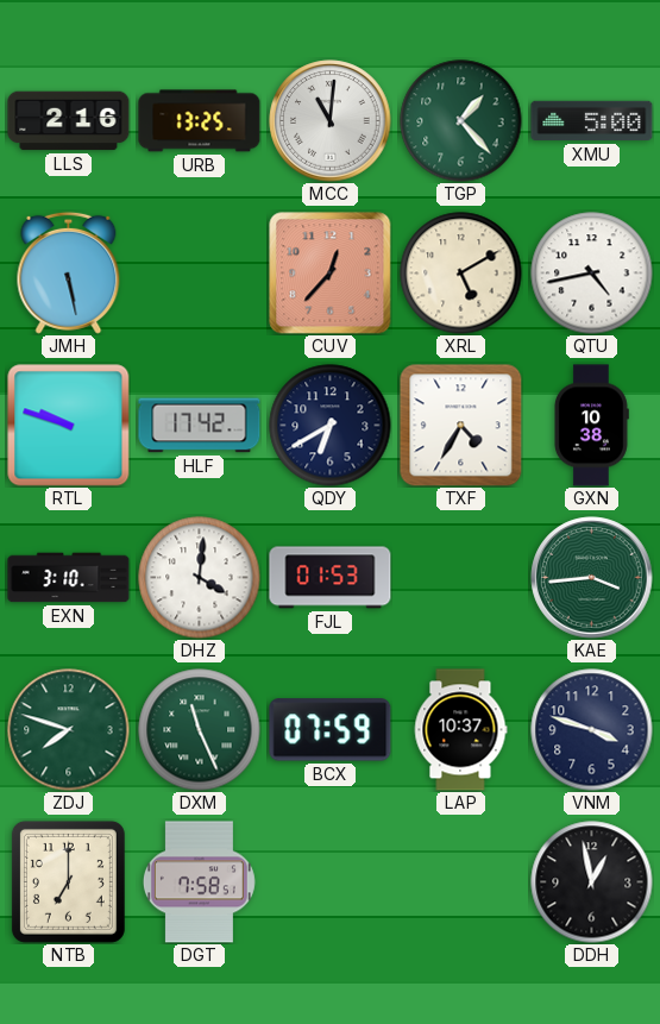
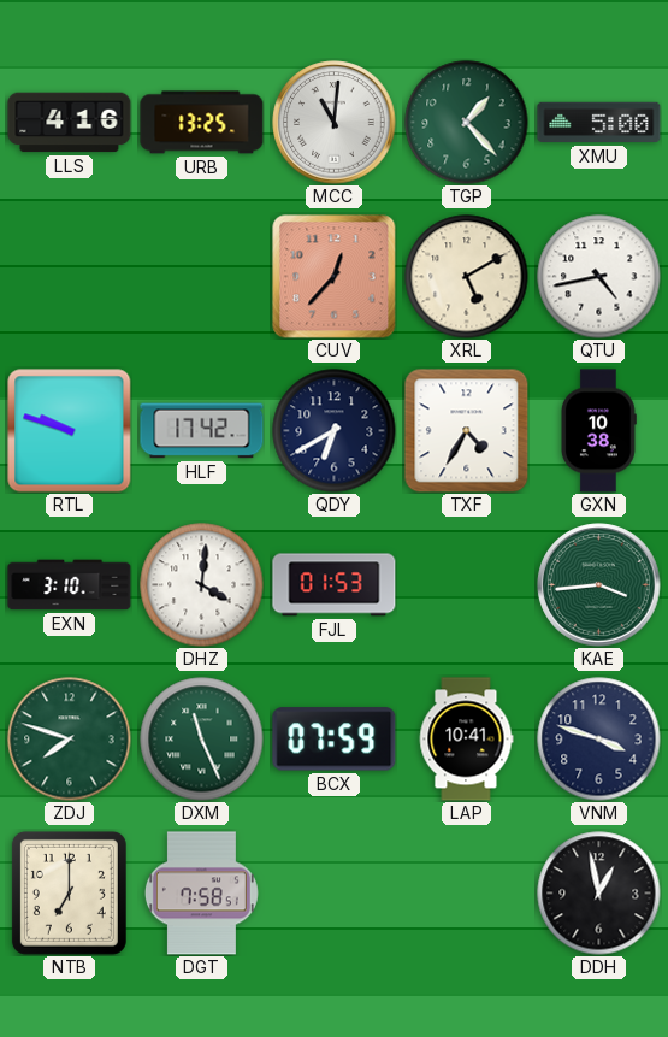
LLS: 2:16 -> 4:16 (70, 123)
JMH: 5:28 -> none (69, 272)
LAP: 10:37 -> 10:41 (466, 740)
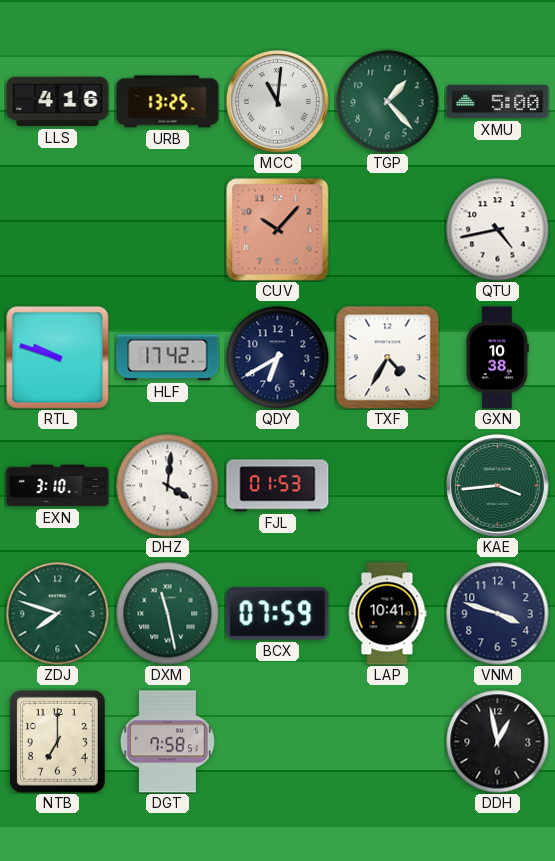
CUV: 12:37 -> 10:07 (278, 230)
XRL: 5:10 -> none (467, 277)
DXM: 11:26 -> 11:28 (168, 614)
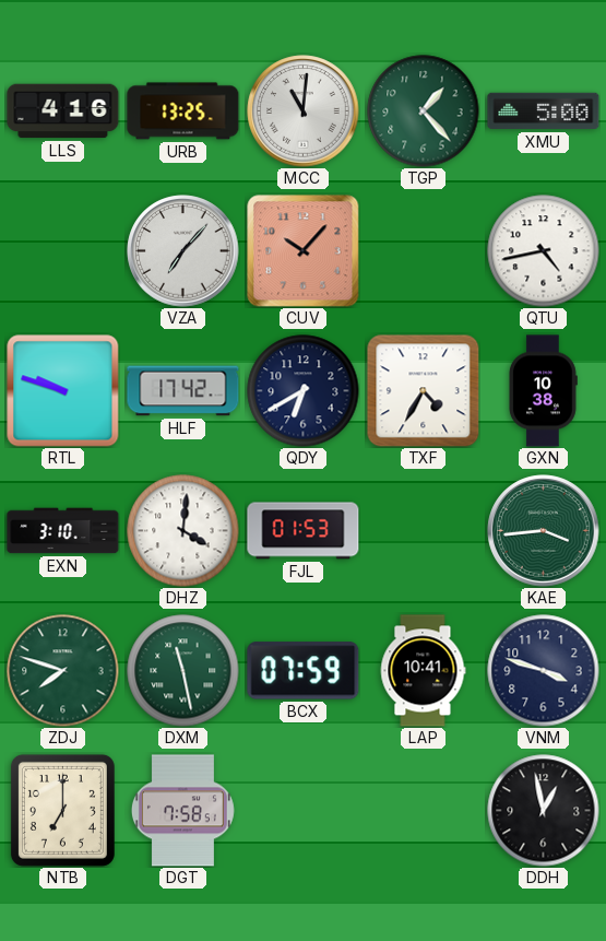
VZA: none -> 7:07 (183, 251)
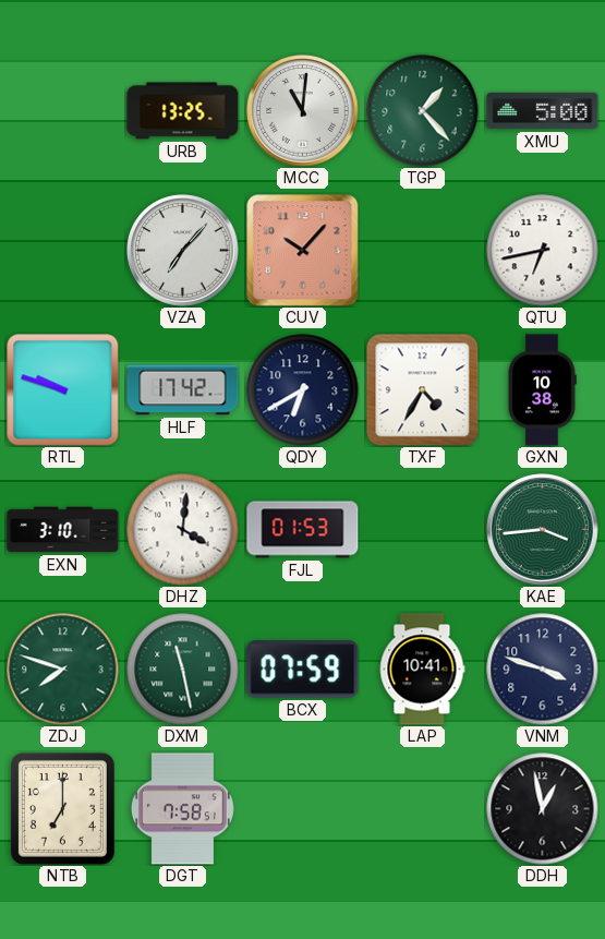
LLS: 4:16 -> none (63, 111)
QTU: 4:43 -> 6:43 (543, 251)
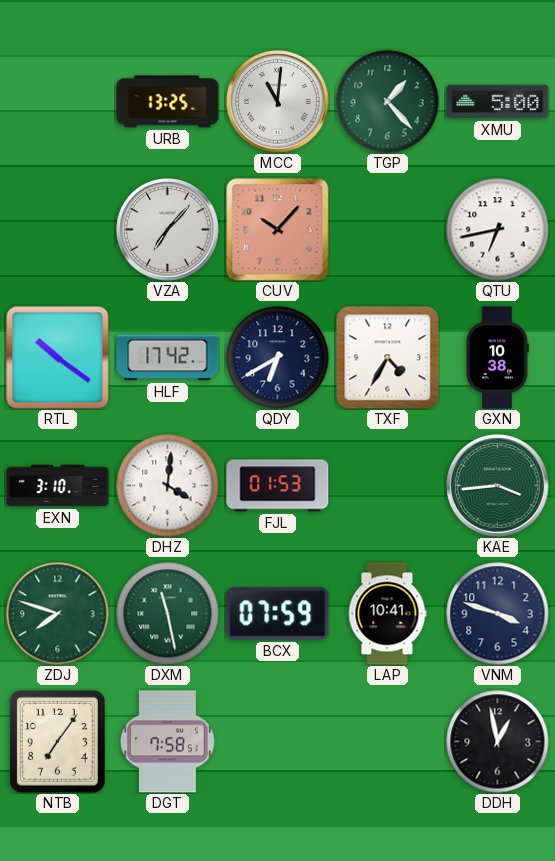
RTL: 9:48 -> 10:21 (58, 358)
NTB: 7:00 -> 7:06 (57, 741)
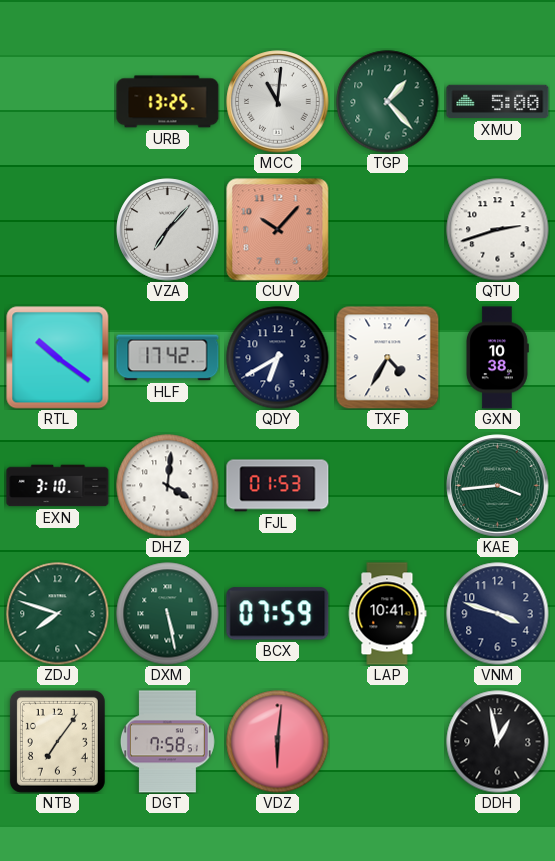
QTU: 6:43 -> 2:42 (498, 230)
DXM: 11:28 -> 5:28 (168, 614)
VDZ: none -> 6:01 (278, 742)
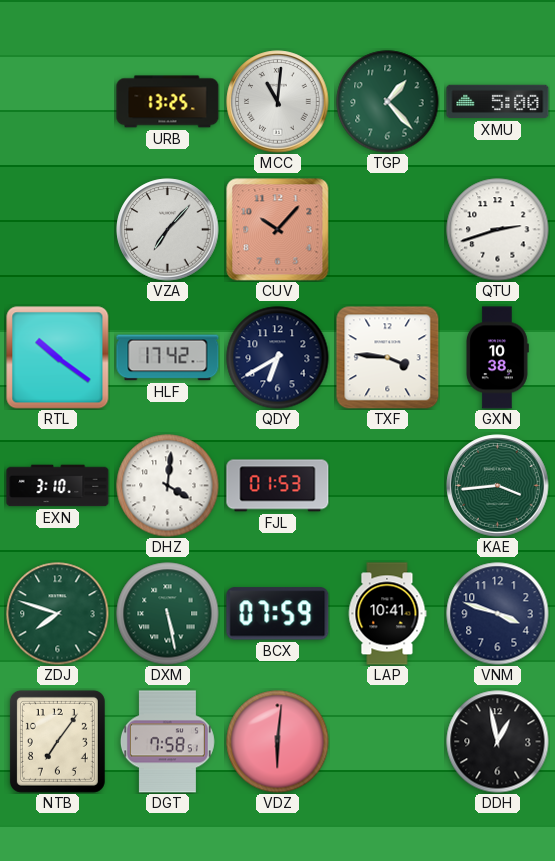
TXF: 4:35 -> 3:46 (387, 357)
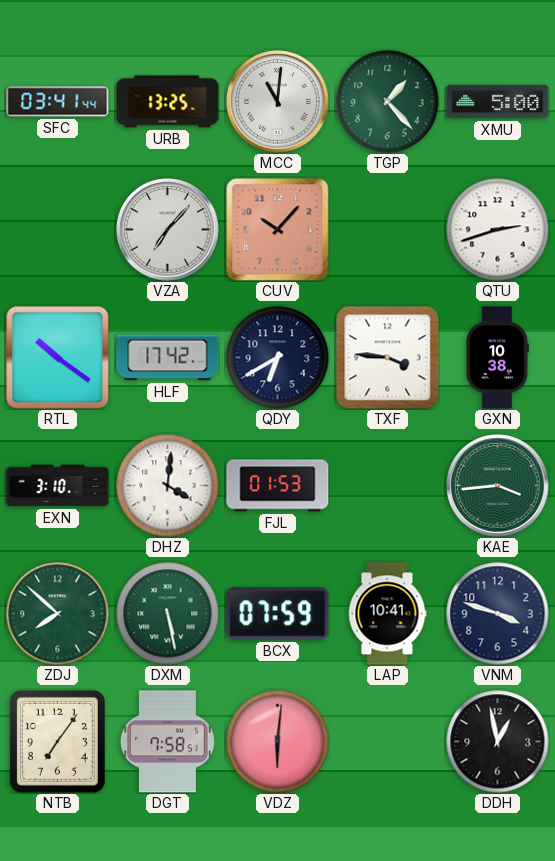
SFC: none -> 03:41 (58, 102)
ZDJ: 7:48 -> 7:52 (58, 614)
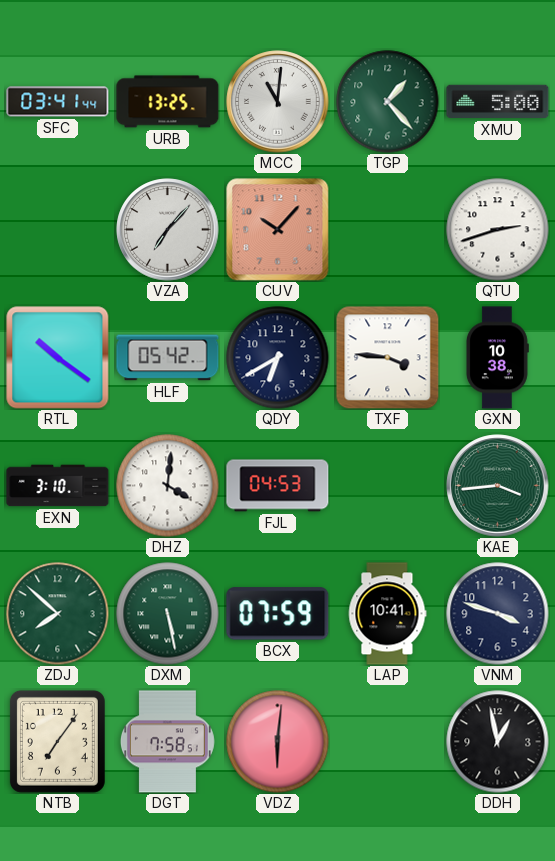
HLF: 17:42 -> 05:42 (168, 358)
FJL: 01:53 -> 04:53 (278, 486)
